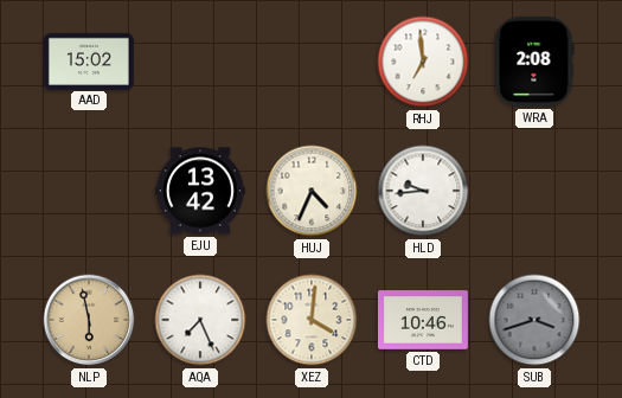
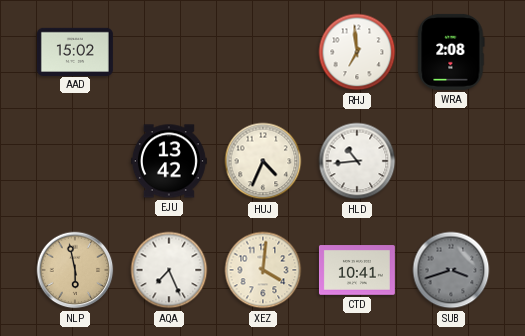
HLD: 9:44 -> 10:44 (357, 161)
CTD: 10:46 -> 10:41 (357, 270)
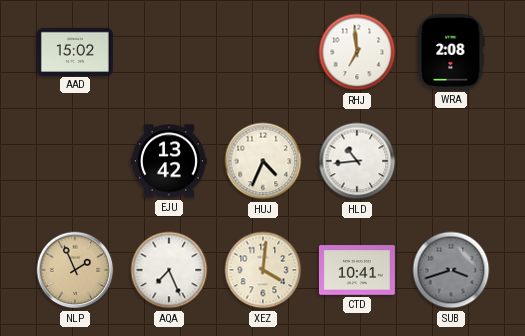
NLP: 5:58 -> 1:56 (75, 270)
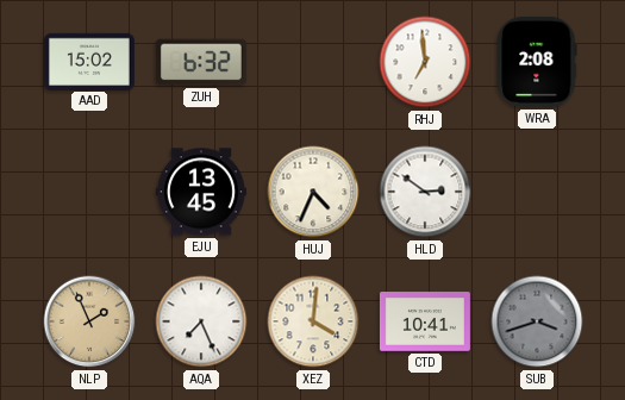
ZUH: none -> 6:32 (201, 62)
EJU: 13:42 -> 13:45 (201, 192)
HLD: 10:44 -> 2:51 (425, 192)
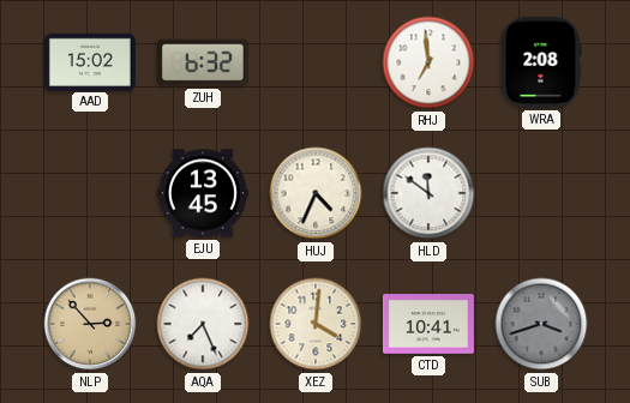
HLD: 2:51 -> 11:51 (428, 193)
NLP: 1:56 -> 2:53 (90, 324)
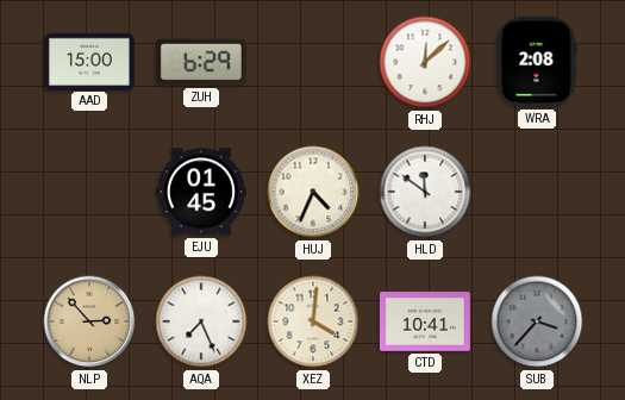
AAD: 15:02 -> 15:00 (89, 61)
ZUH: 6:32 -> 6:29 (201, 62)
RHJ: 6:59 -> 12:08 (425, 62)
EJU: 13:45 -> 01:45 (201, 192)
SUB: 3:42 -> 3:37 (537, 321)
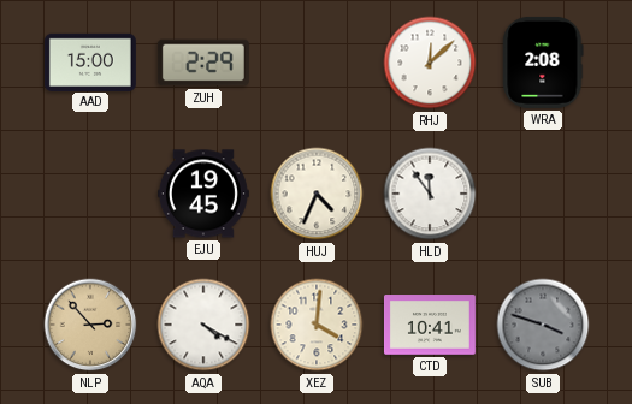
ZUH: 6:29 -> 2:29 (203, 63)
EJU: 01:45 -> 19:45 (203, 194)
HLD: 11:51 -> 11:54 (430, 194)
AQA: 7:26 -> 4:20 (203, 325)
SUB: 3:37 -> 3:48 (543, 325)
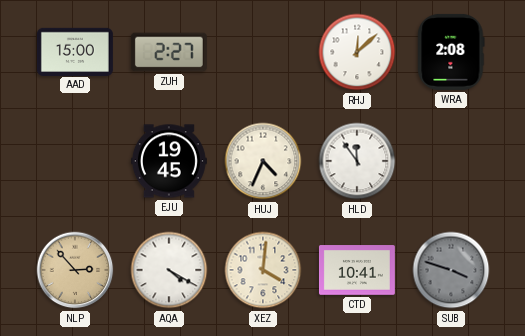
ZUH: 2:29 -> 2:27 (169, 52)
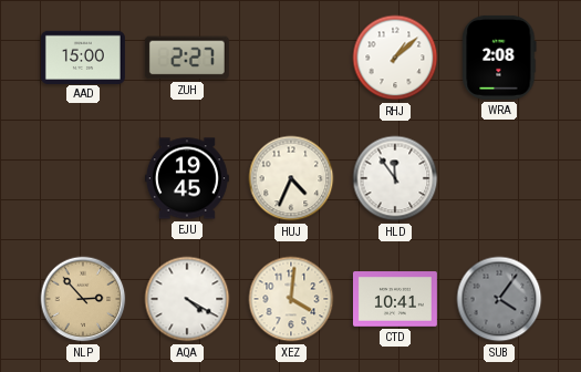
RHJ: 12:08 -> 1:08 (395, 58)
SUB: 3:48 -> 4:06 (499, 299)
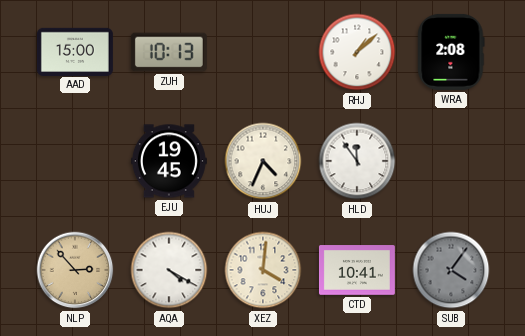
ZUH: 2:27 -> 10:13 (169, 52)
